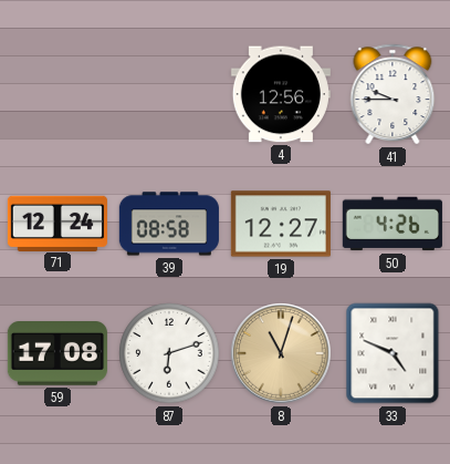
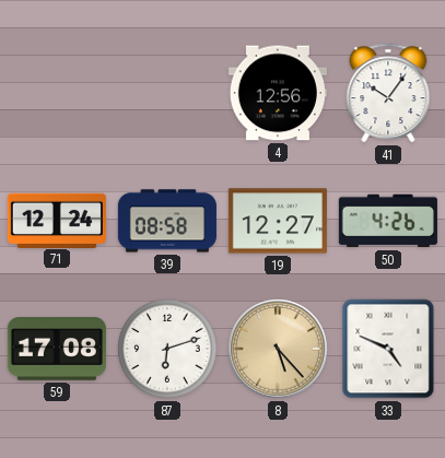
41: 9:45 -> 10:06 (388, 93)
8: 11:03 -> 5:23 (278, 349)
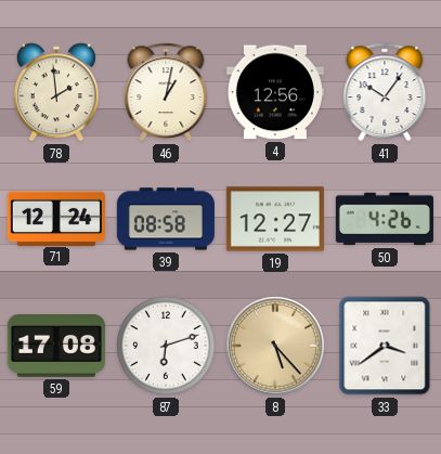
78: none -> 1:59 (56, 92)
46: none -> 1:02 (166, 92)
33: 4:49 -> 3:39 (385, 346)
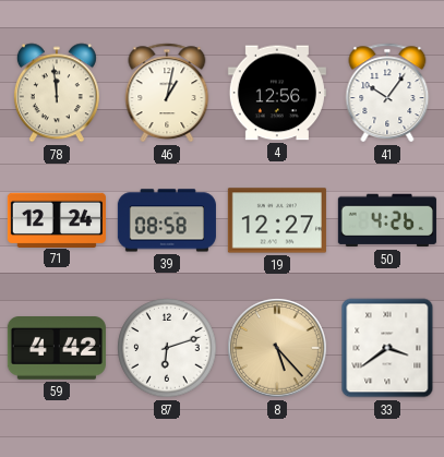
78: 1:59 -> 11:59 (57, 93)
59: 17:08 -> 4:42 (57, 349)
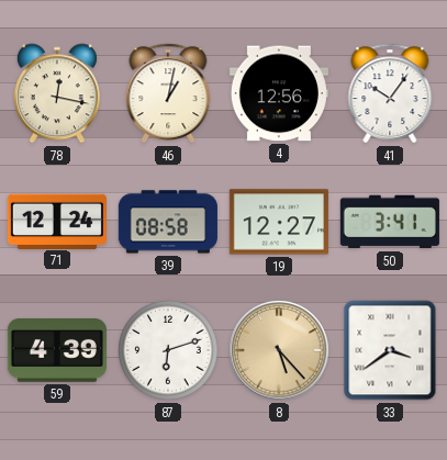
78: 11:59 -> 12:17 (57, 93)
50: 4:26 -> 3:41 (390, 222)
59: 4:42 -> 4:39 (57, 351)
